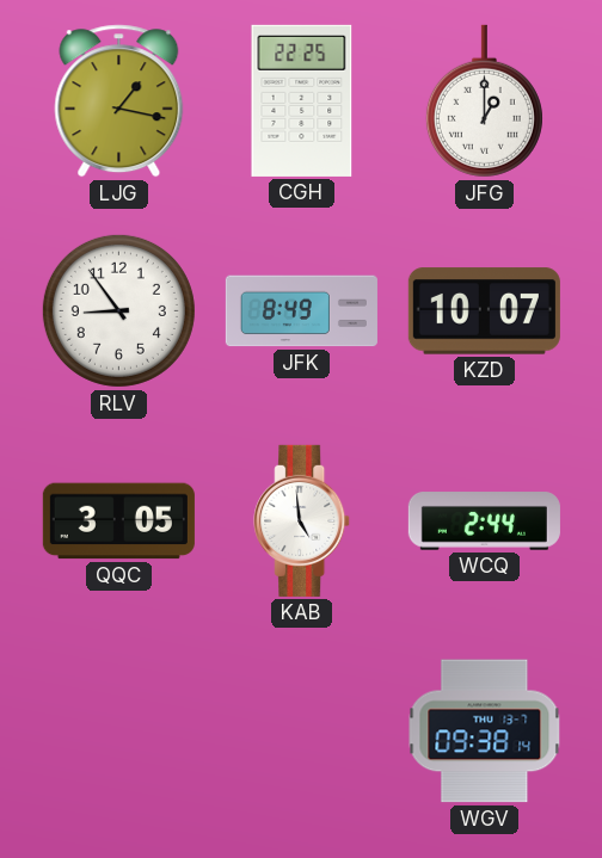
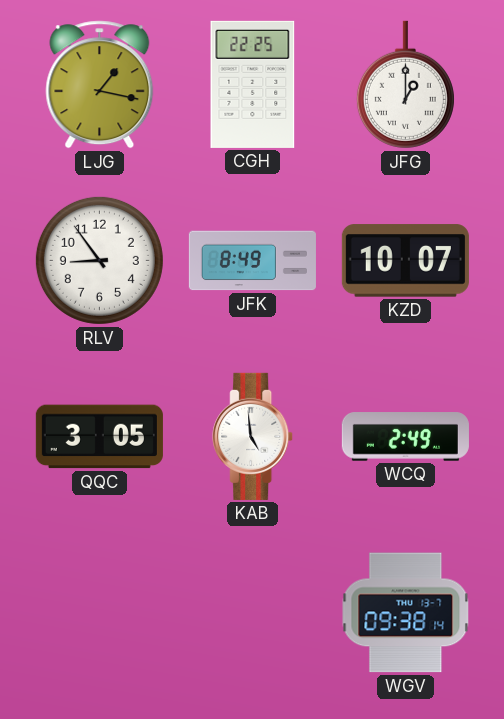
WCQ: 2:44 -> 2:49 (405, 437)
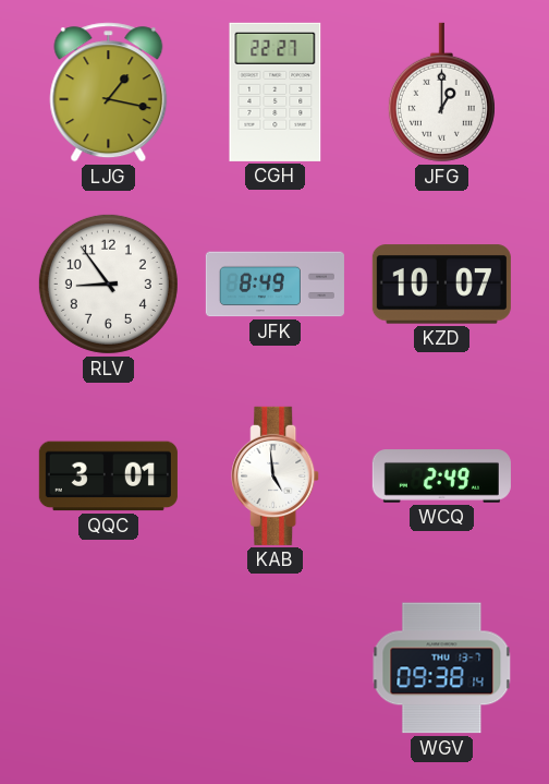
CGH: 22:25 -> 22:27 (276, 92)
QQC: 3:05 -> 3:01 (108, 477)
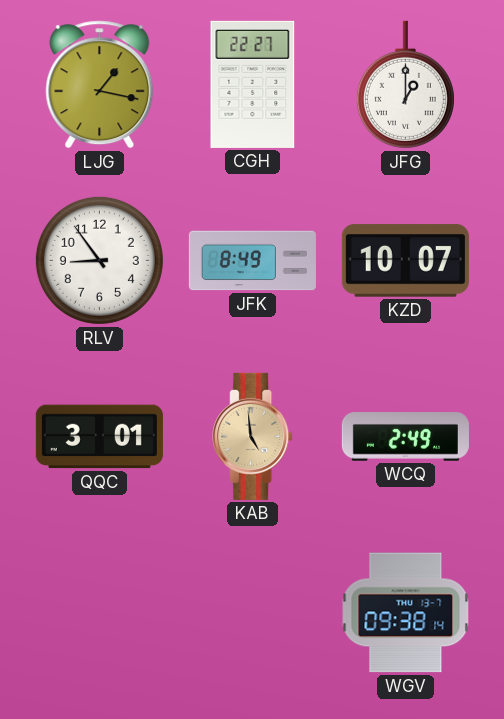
KAB dial: white -> champagne (253, 436)
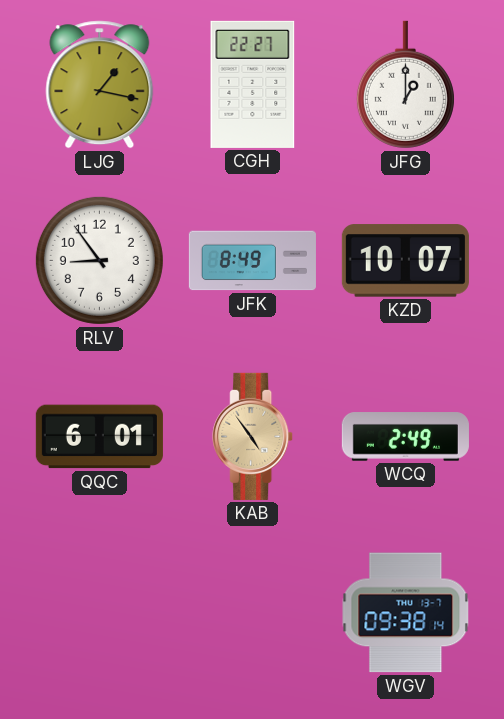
QQC: 3:01 -> 6:01 (99, 437)
KAB: 4:59 -> 4:54 (253, 436)
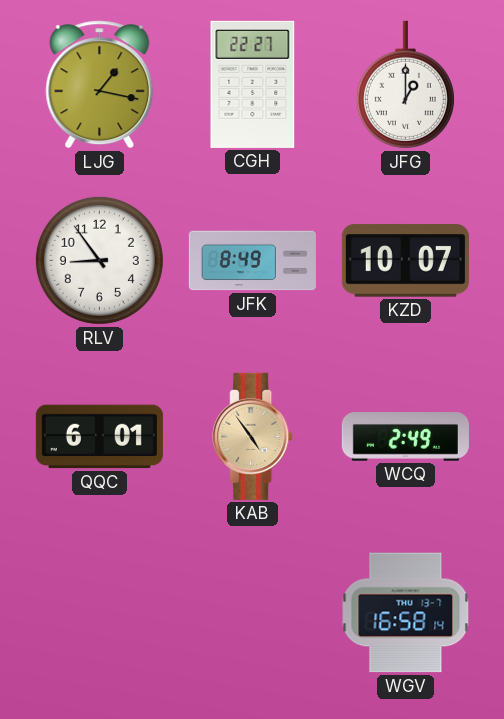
WGV: 09:38 -> 16:58 (406, 613)
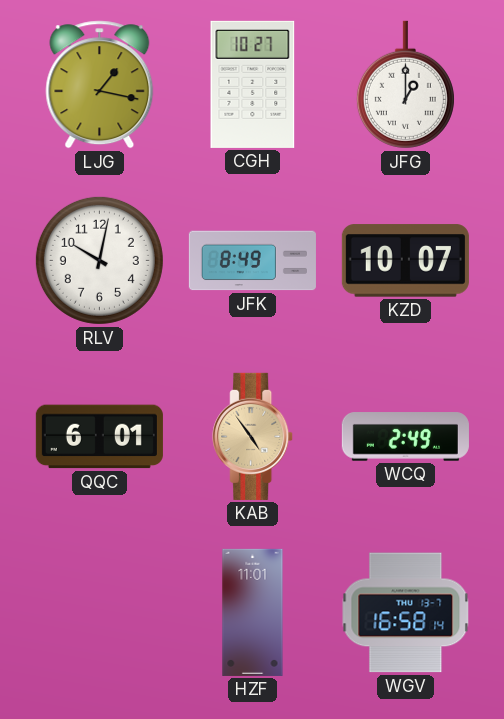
CGH: 22:27 -> 10:27 (253, 84)
RLV: 8:54 -> 10:02 (99, 260)
HZF: none -> 11:01 (253, 612)
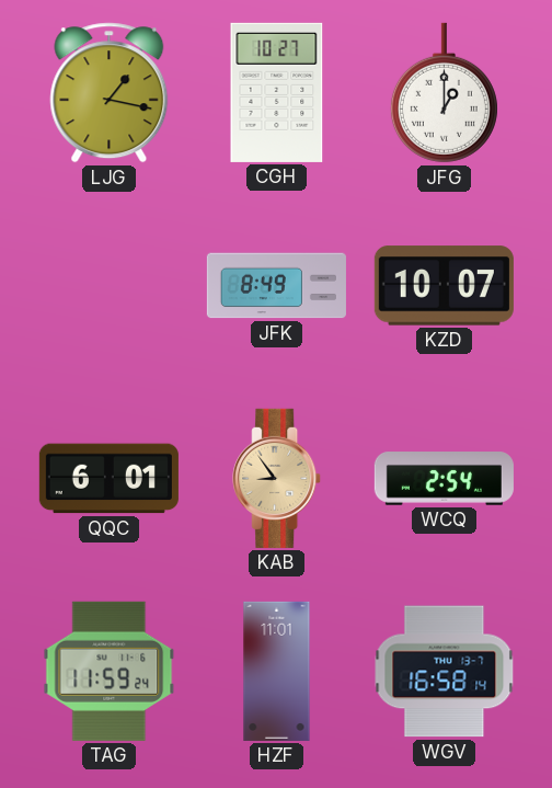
RLV: 10:02 -> none (99, 260)
KAB: 4:54 -> 8:54 (277, 478)
WCQ: 2:49 -> 2:54 (444, 479)
TAG: none -> 11:59 (110, 671)
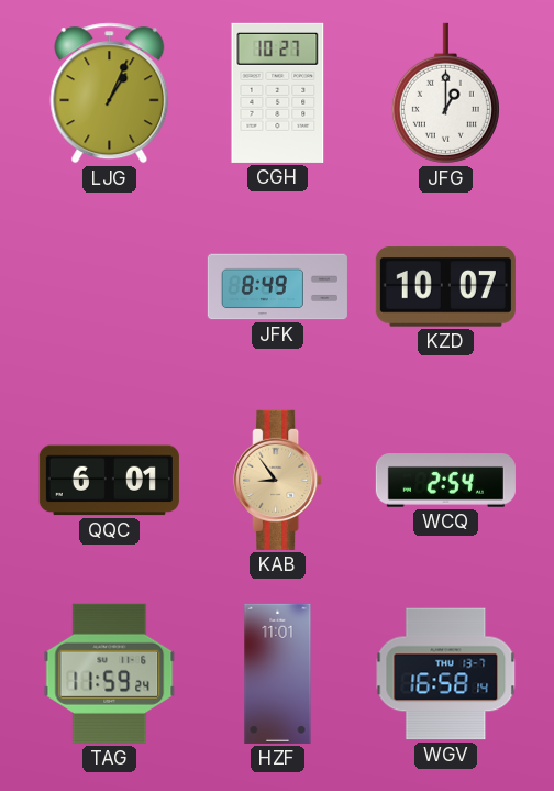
LJG: 1:17 -> 1:04 (110, 94)
